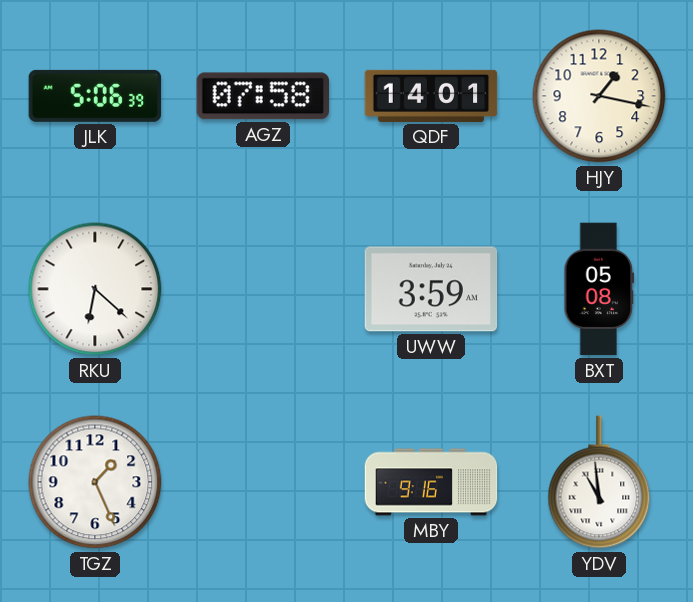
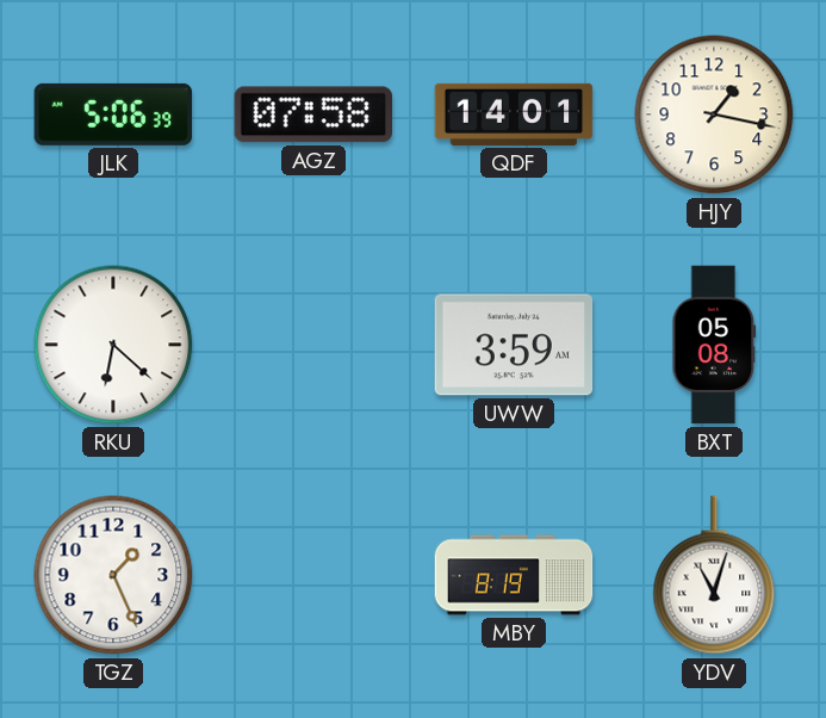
MBY: 9:16 -> 8:19 (514, 575)
YDV: 10:59 -> 11:03 (714, 575)
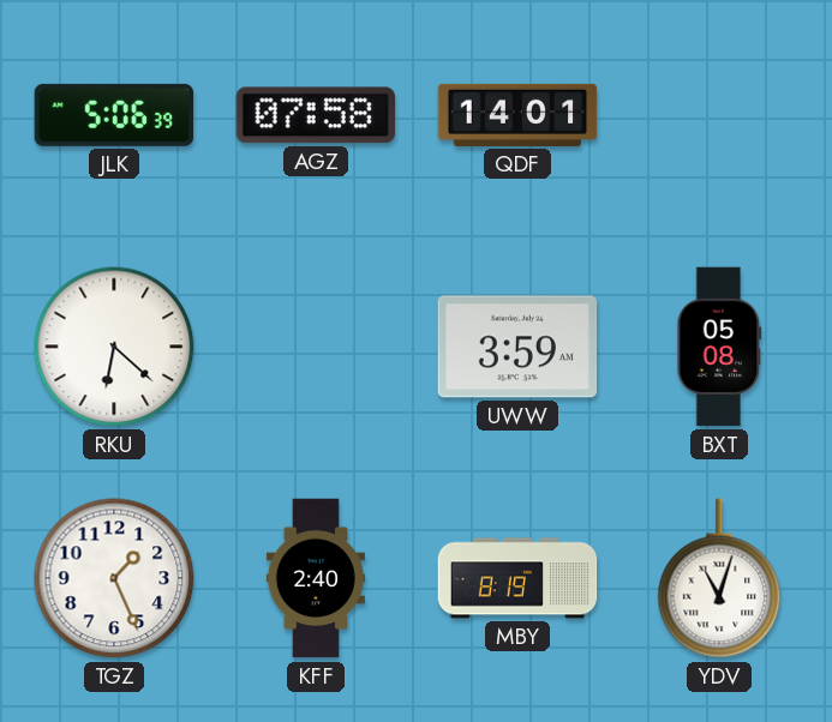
HJY: 1:17 -> none (714, 114)
KFF: none -> 2:40 (316, 578)
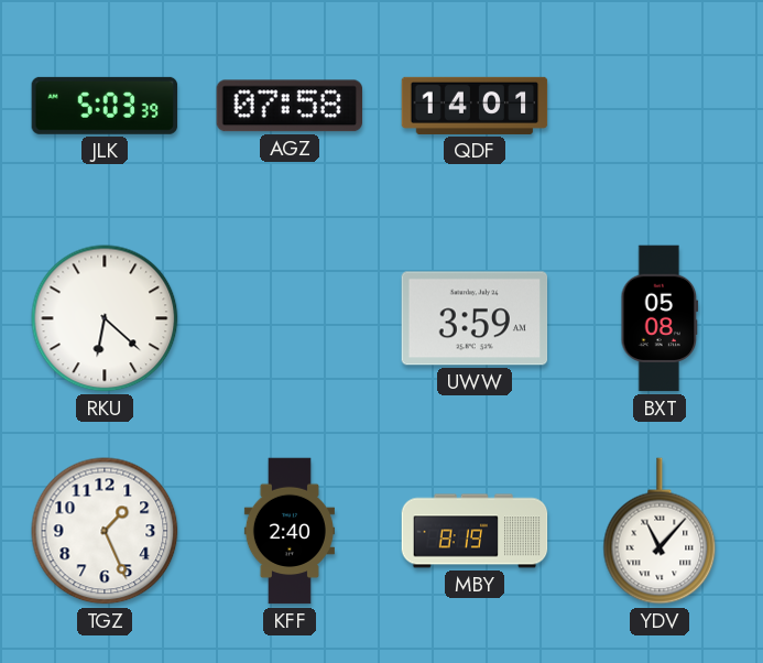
JLK: 5:06 -> 5:03 (105, 106)
YDV: 11:03 -> 11:07 (660, 531)
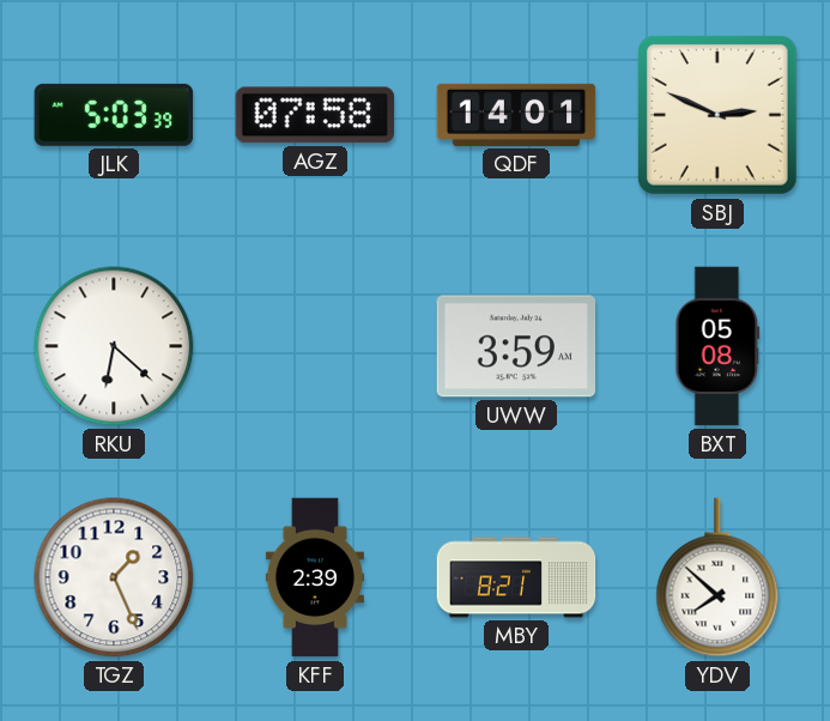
SBJ: none -> 2:49 (719, 116)
KFF: 2:40 -> 2:39 (315, 577)
MBY: 8:19 -> 8:21 (516, 577)
YDV: 11:07 -> 7:52 (717, 577)
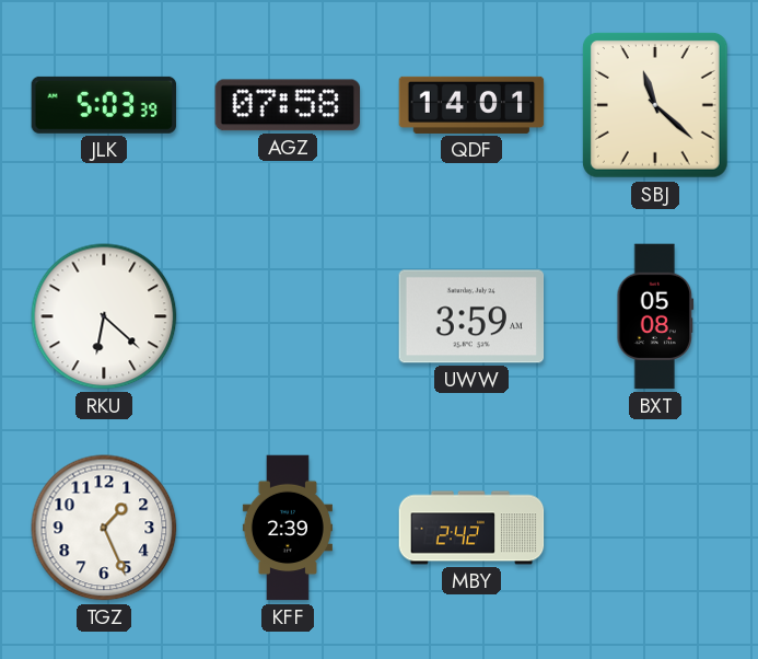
SBJ: 2:49 -> 11:22 (656, 106)
MBY: 8:21 -> 2:42 (471, 528)
YDV: 7:52 -> none (717, 577)
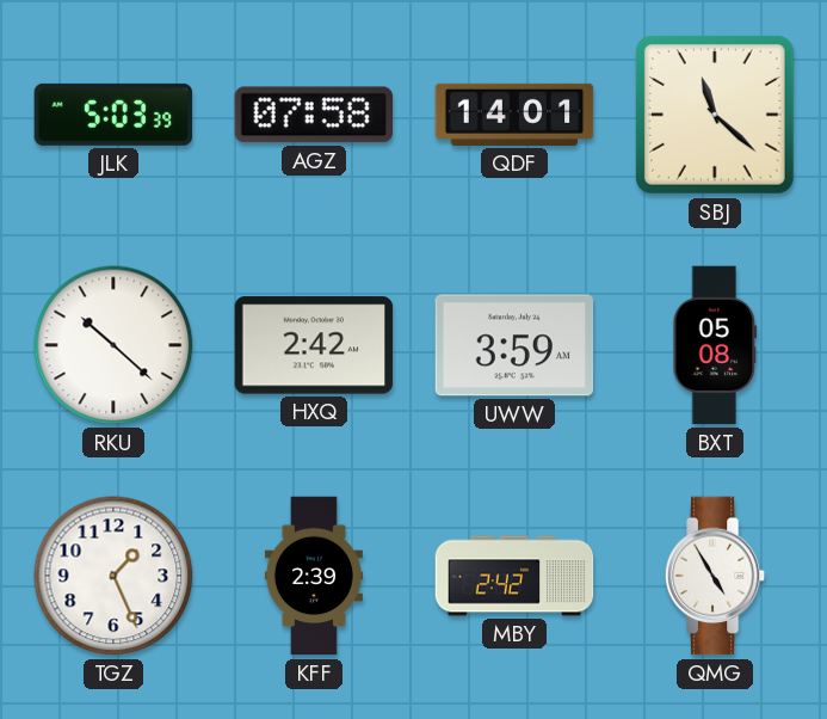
RKU: 6:22 -> 10:22 (113, 345)
HXQ: none -> 2:42 (314, 345)
QMG: none -> 4:55 (715, 576)
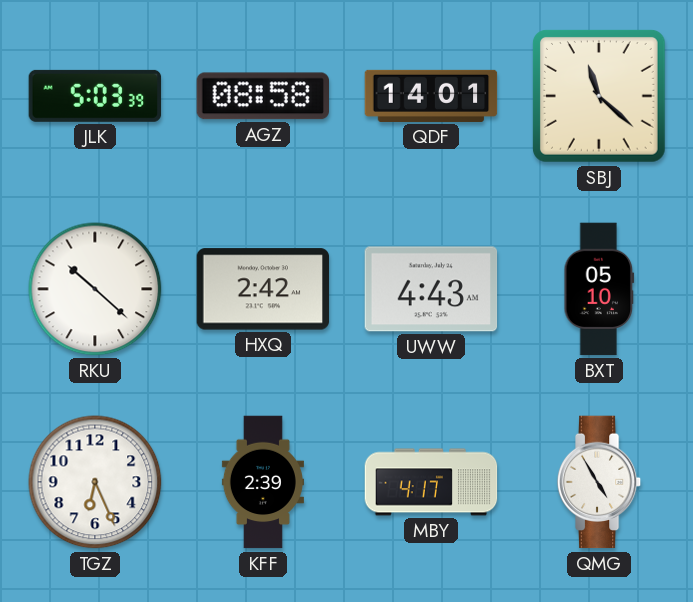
AGZ: 07:58 -> 08:58 (262, 96)
UWW: 3:59 -> 4:43 (431, 289)
BXT: 05:08 -> 05:10 (599, 289)
TGZ: 1:26 -> 6:26 (95, 482)
MBY: 2:42 -> 4:17 (431, 482)
